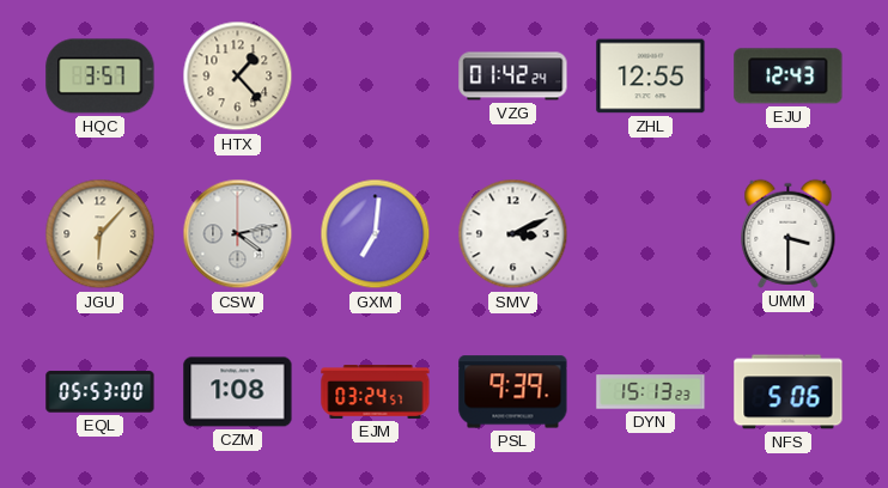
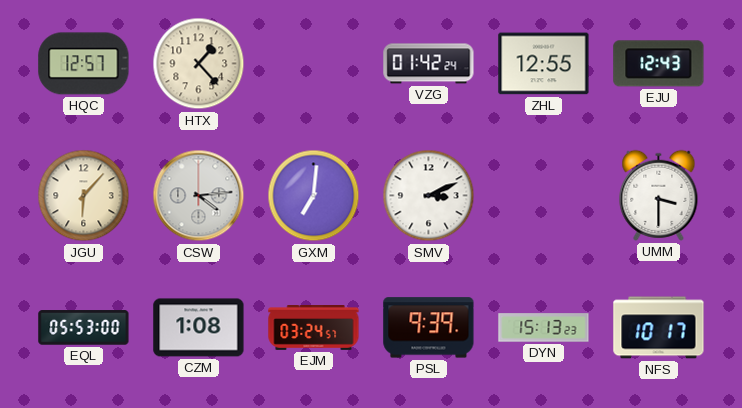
HQC: 3:57 -> 12:57 (84, 64)
CSW: 4:13 -> 4:14 (199, 196)
NFS: 5:06 -> 10:17 (659, 328)
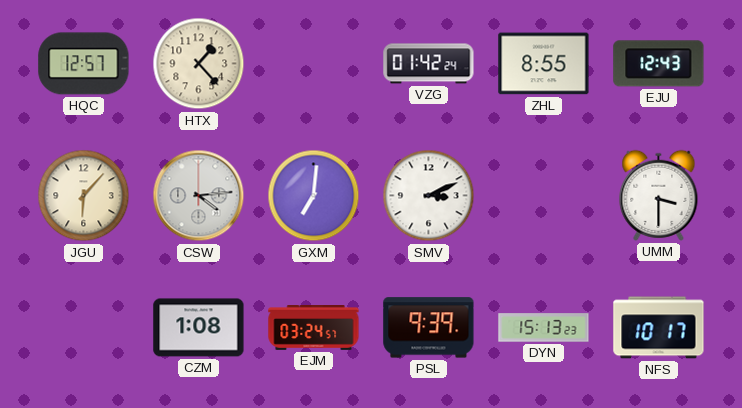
ZHL: 12:55 -> 8:55 (544, 64)
EQL: 05:53 -> none (84, 328)
